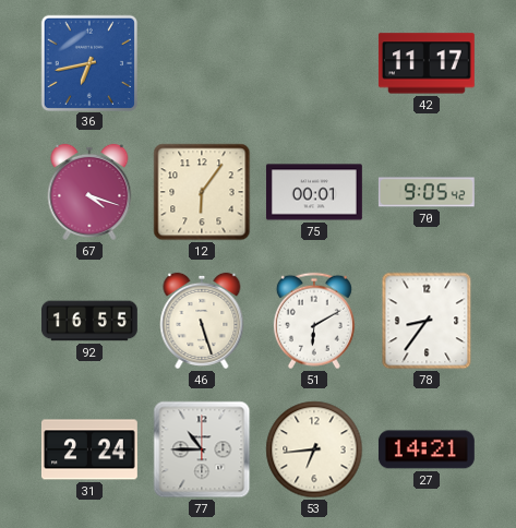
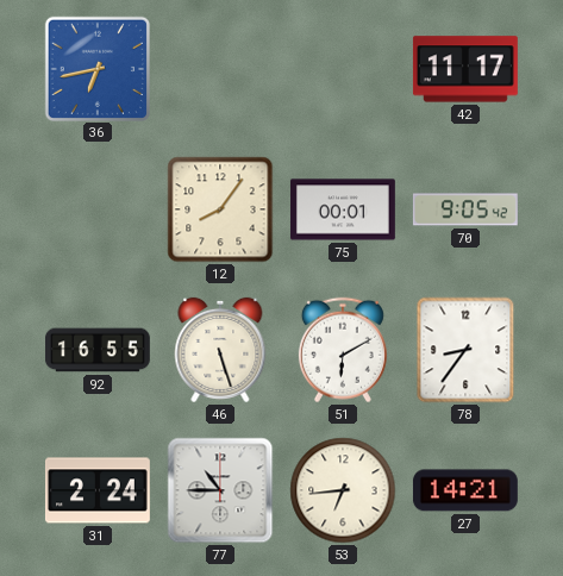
67: 4:18 -> none (89, 192)
12: 6:06 -> 8:06 (220, 209)
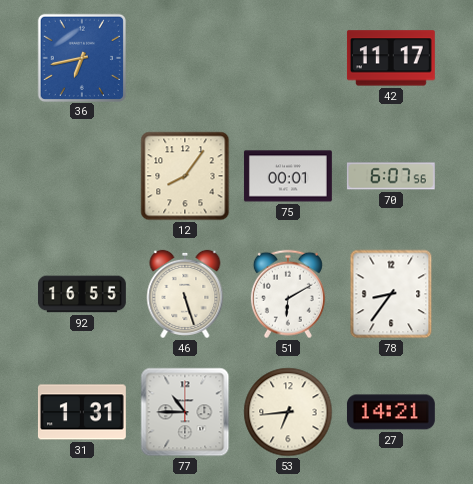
70: 9:05 -> 6:07 (391, 176)
31: 2:24 -> 1:31 (82, 412)
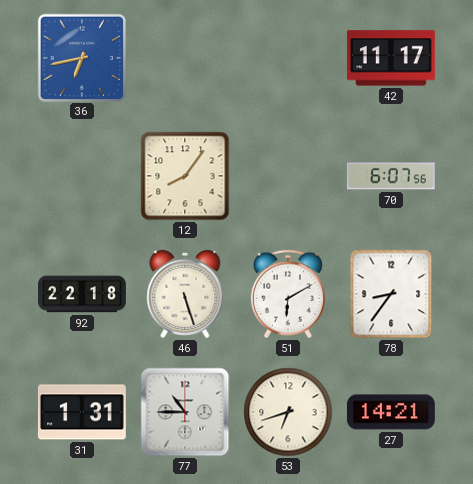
75: 00:01 -> none (288, 176)
92: 16:55 -> 22:18 (83, 294)
53: 6:44 -> 6:42 (288, 412)
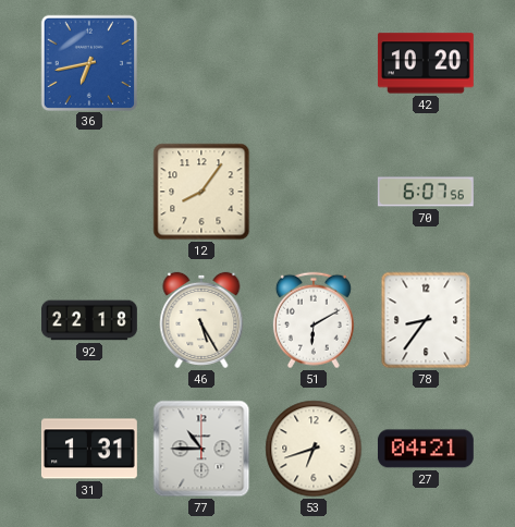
42: 11:17 -> 10:20 (426, 63)
46: 5:27 -> 5:25 (201, 320)
27: 14:21 -> 04:21 (426, 449)
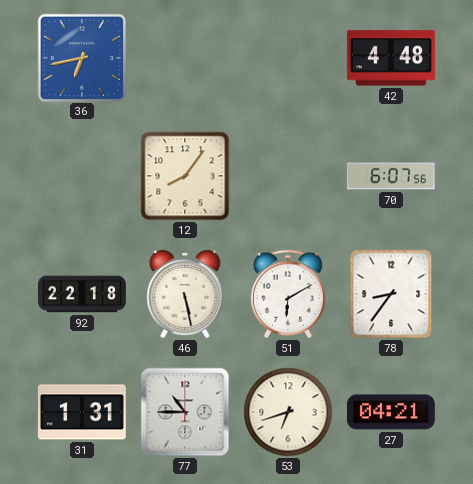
42: 10:20 -> 4:48 (391, 58)
46: 5:25 -> 5:28 (185, 294)
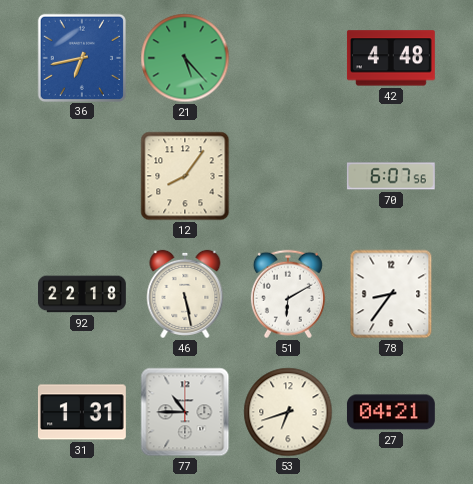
21: none -> 5:23 (185, 58)
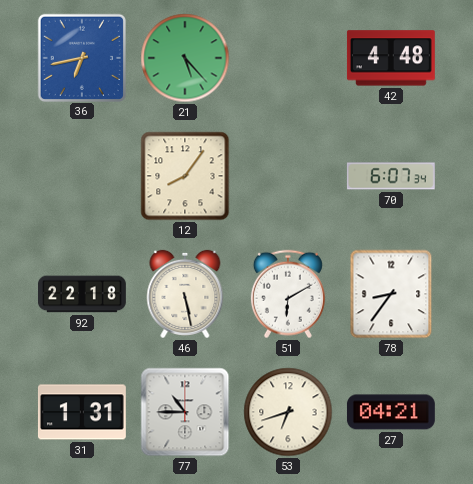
70: 6:07:56 -> 6:07:34 (391, 176)
